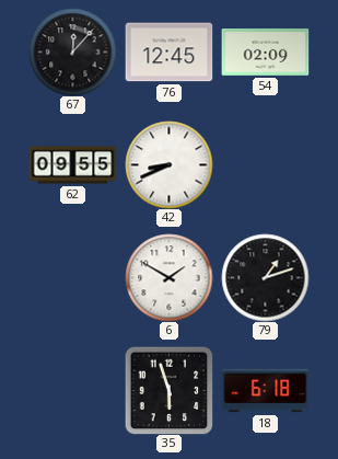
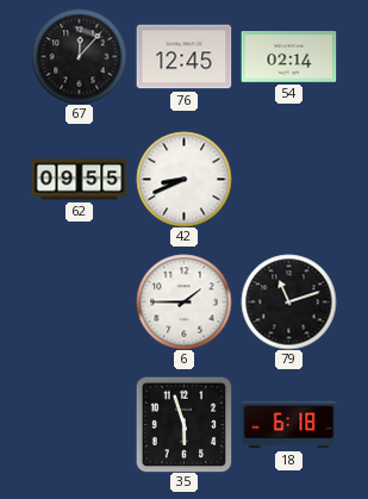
54: 02:09 -> 02:14 (288, 57)
6: 1:50 -> 1:45 (183, 301)
79: 1:12 -> 11:12 (288, 301)
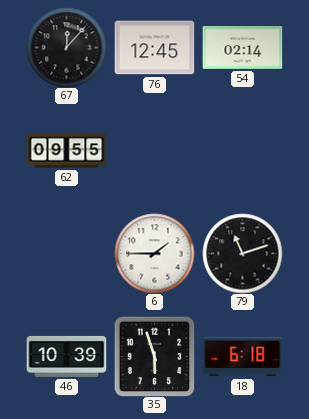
42: 8:41 -> none (183, 179)
46: none -> 10:39 (66, 356)
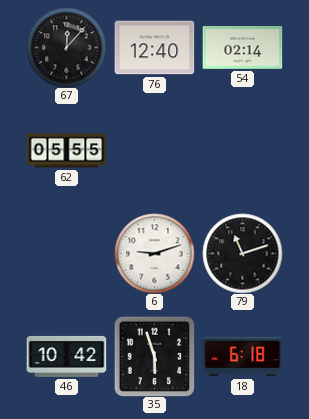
76: 12:45 -> 12:40 (154, 48)
62: 09:55 -> 05:55 (66, 151)
6: 1:45 -> 9:12 (154, 253)
46: 10:39 -> 10:42 (66, 356)
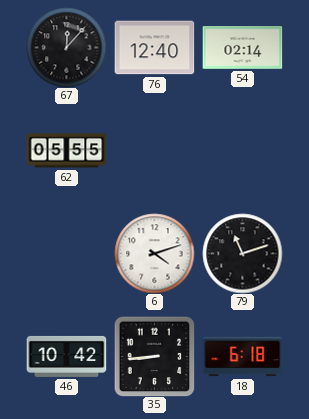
6: 9:12 -> 4:12 (154, 253)
35: 5:57 -> 8:44 (154, 356)
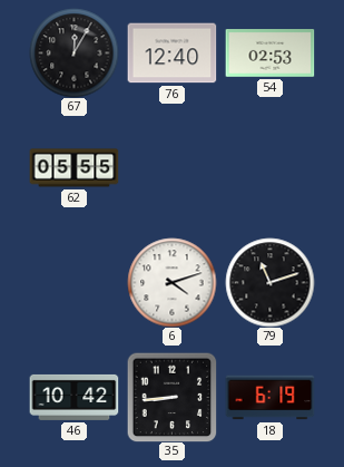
67: 12:07 -> 12:05 (73, 52)
54: 02:14 -> 02:53 (269, 53)
18: 6:18 -> 6:19 (269, 398)
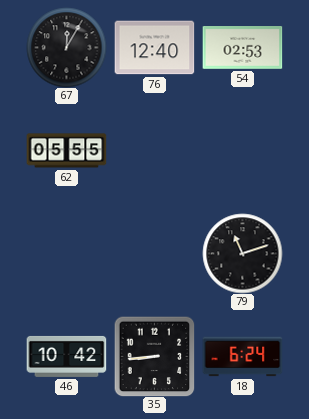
6: 4:12 -> none (171, 282)
18: 6:19 -> 6:24 (242, 357)
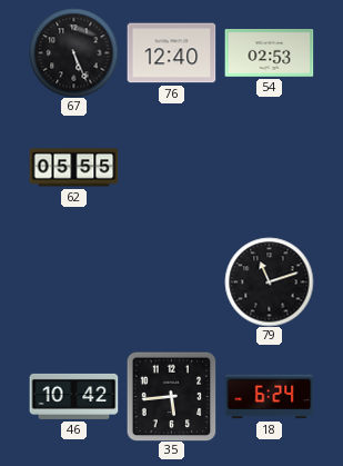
67: 12:05 -> 5:26 (73, 52)
35: 8:44 -> 5:44 (171, 396)
